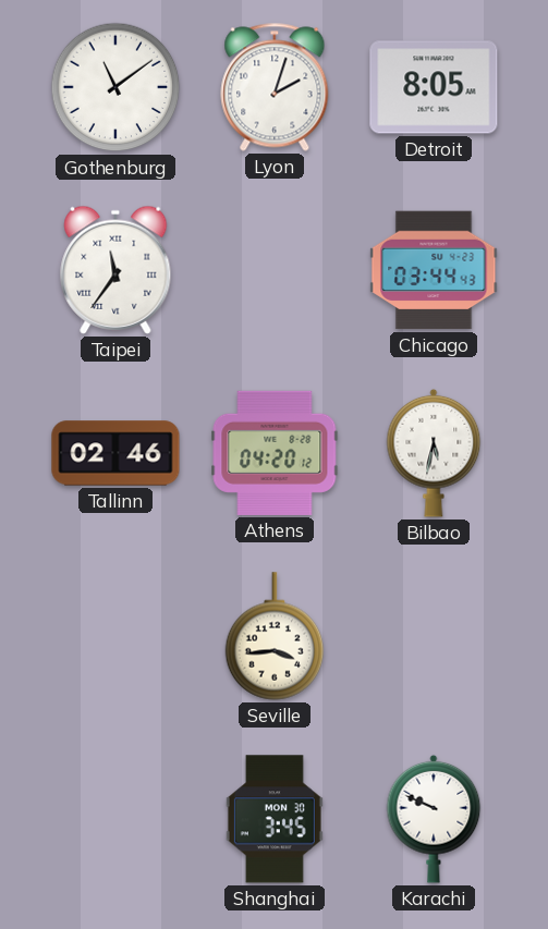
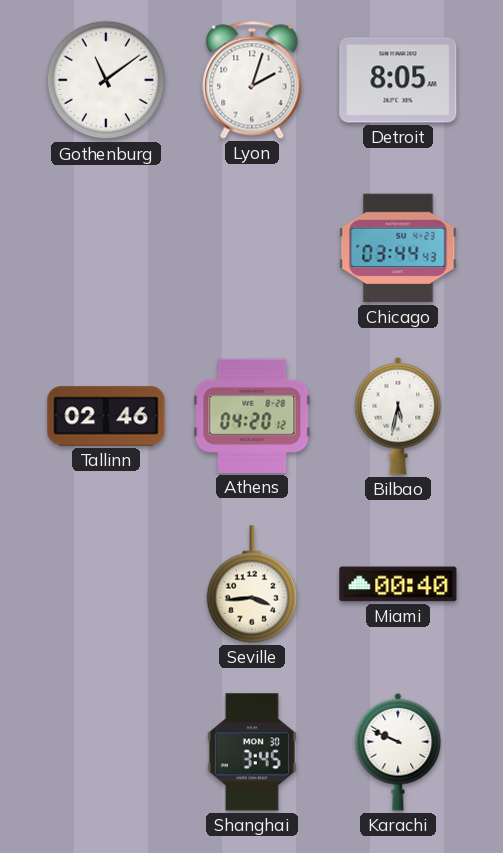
Taipei: 11:36 -> none (115, 270)
Miami: none -> 00:40 (398, 584)
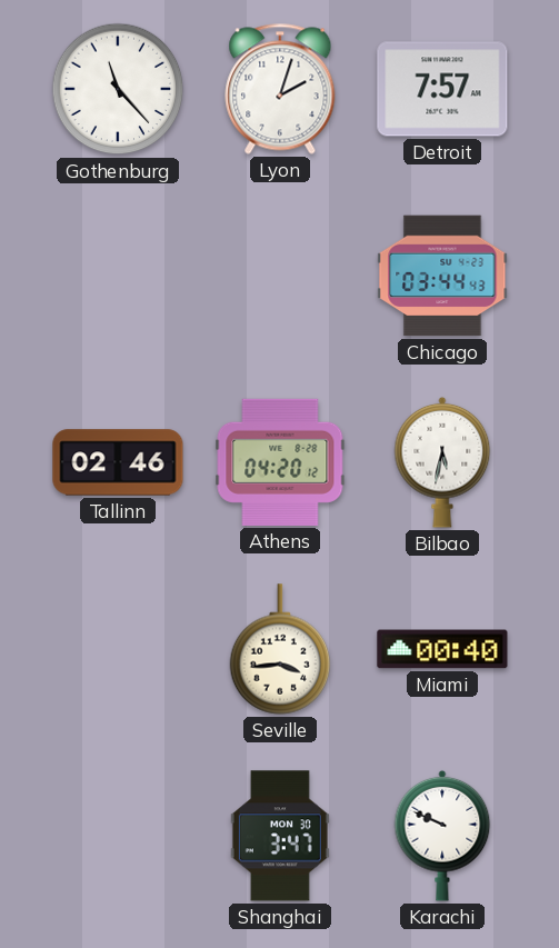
Gothenburg: 11:09 -> 11:23 (118, 89)
Detroit: 8:05 -> 7:57 (442, 89)
Shanghai: 3:45 -> 3:47 (280, 836)
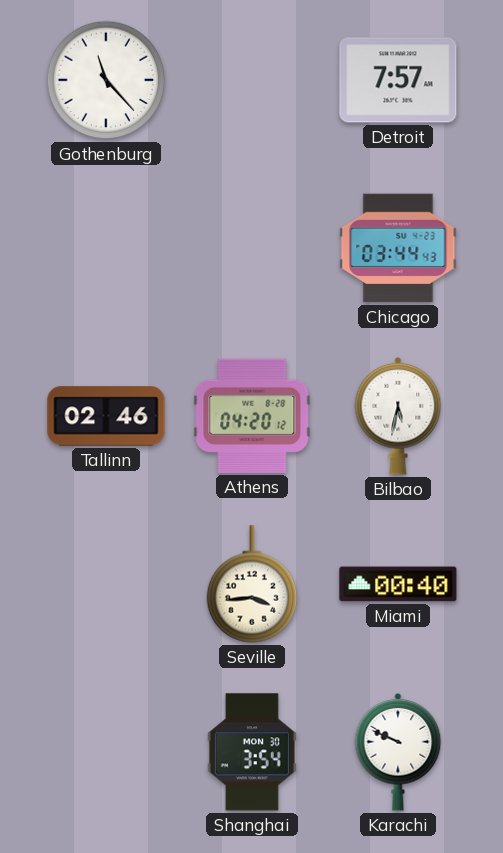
Lyon: 2:03 -> none (280, 89)
Shanghai: 3:47 -> 3:54 (252, 752)
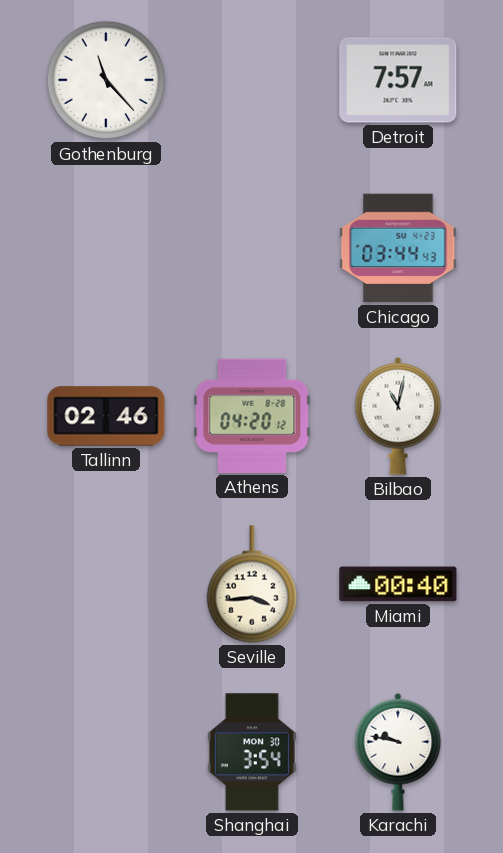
Bilbao: 5:32 -> 11:02 (398, 416)
Karachi: 9:49 -> 9:47 (398, 752)
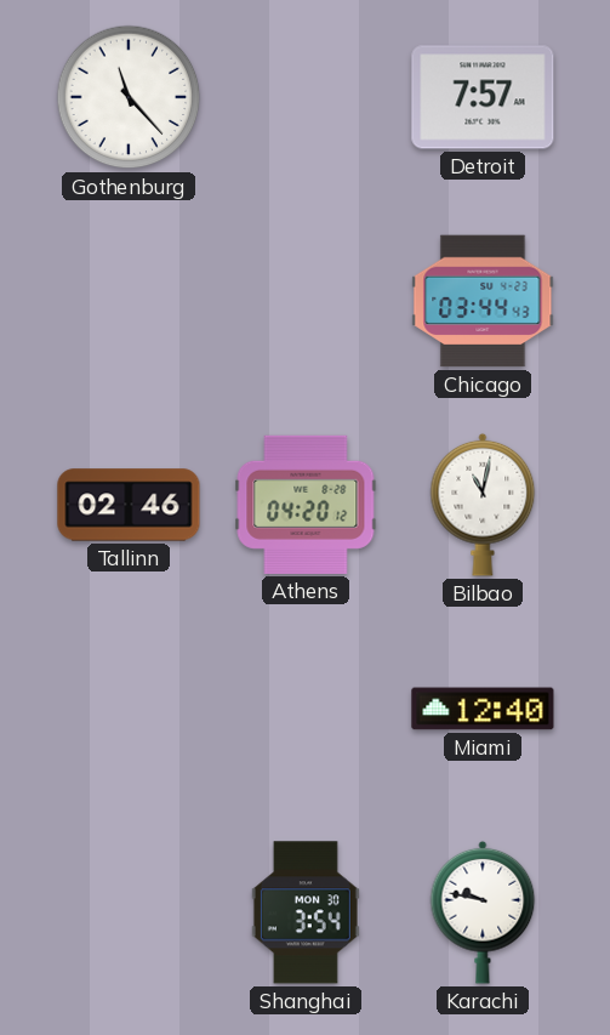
Seville: 3:44 -> none (252, 584)
Miami: 00:40 -> 12:40 (483, 709)
